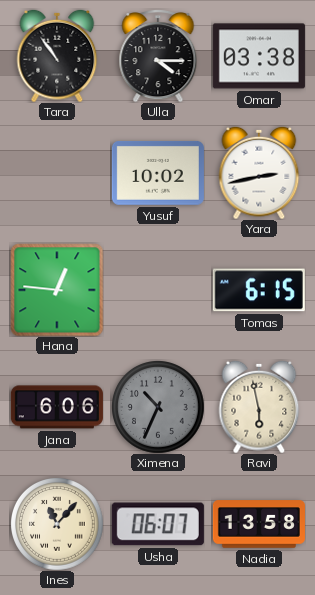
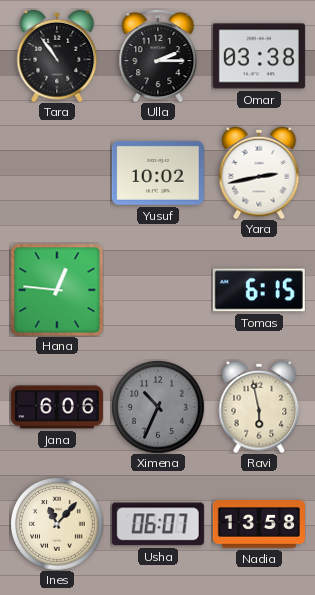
Ulla: 4:15 -> 2:15 (158, 56)
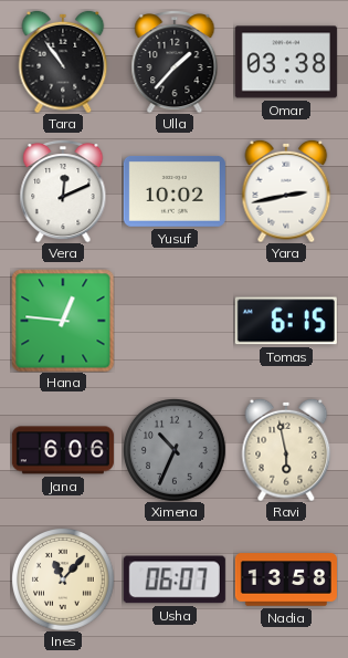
Ulla: 2:15 -> 1:37 (175, 62)
Vera: none -> 12:11 (63, 191)
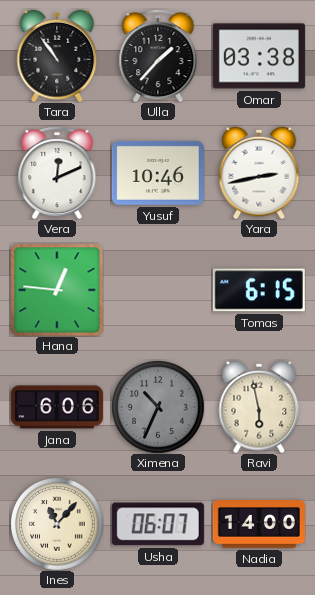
Yusuf: 10:02 -> 10:46 (158, 173)
Nadia: 13:58 -> 14:00 (259, 524)
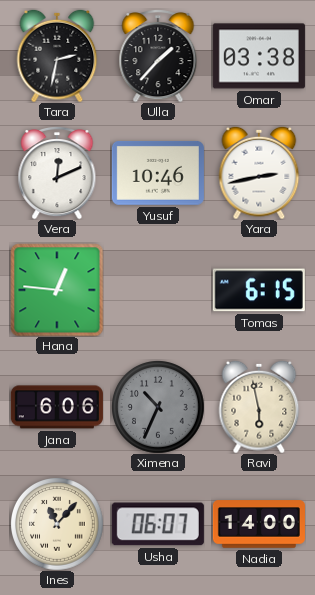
Tara: 10:54 -> 2:32 (57, 56)
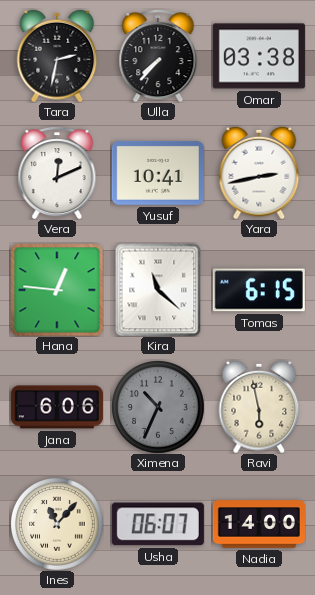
Ulla: 1:37 -> 7:37 (158, 56)
Yusuf: 10:46 -> 10:41 (158, 173)
Kira: none -> 11:22 (158, 290)
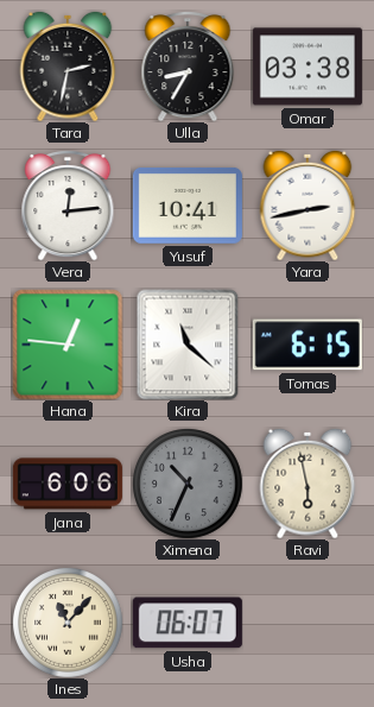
Ulla: 7:37 -> 8:35 (188, 67)
Vera: 12:11 -> 12:14 (68, 206)
Nadia: 14:00 -> none (259, 524)
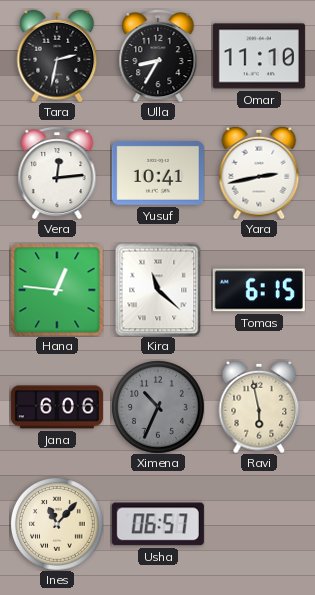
Omar: 03:38 -> 11:10 (259, 56)
Usha: 06:07 -> 06:57 (158, 524)
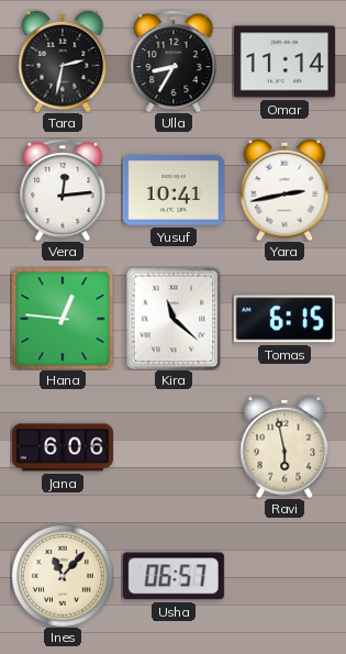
Omar: 11:10 -> 11:14 (284, 62)
Ximena: 10:34 -> none (158, 407)
